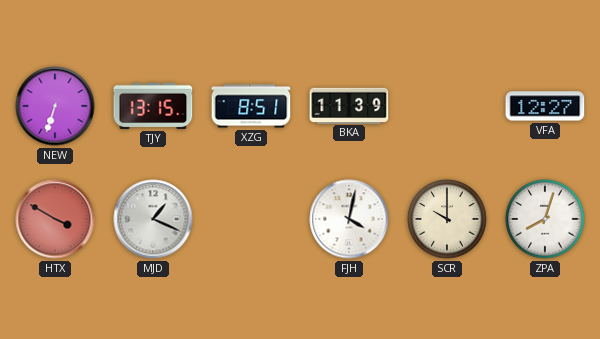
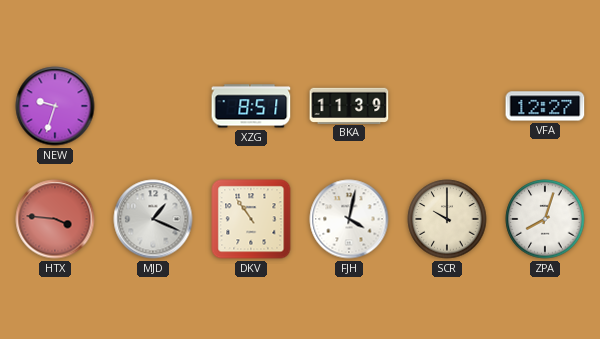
NEW: 6:33 -> 9:33 (55, 106)
TJY: 13:15 -> none (153, 106)
HTX: 3:50 -> 3:46 (55, 219)
DKV: none -> 10:54 (251, 219)
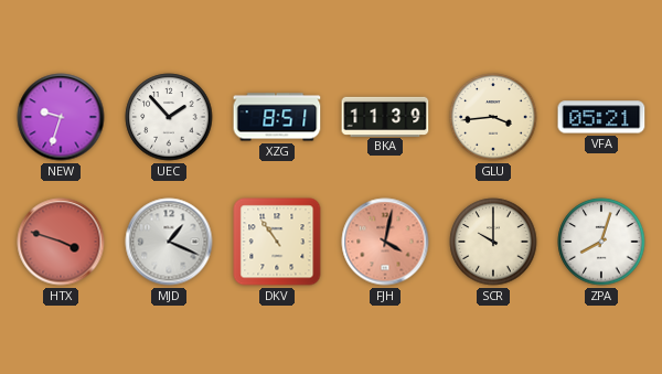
UEC: none -> 1:53 (169, 117)
GLU: none -> 3:44 (493, 117)
VFA: 12:27 -> 05:21 (601, 117)
HTX: 3:46 -> 3:48 (61, 242)
FJH dial: white -> salmon (385, 242)
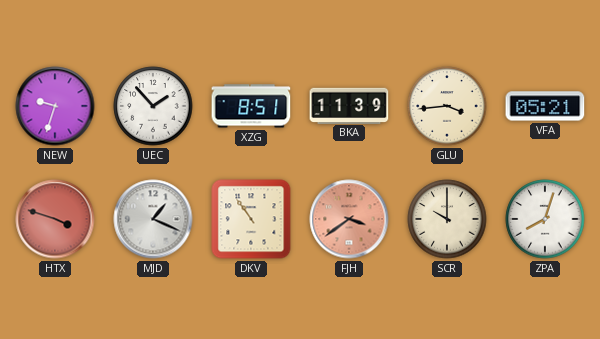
FJH: 4:02 -> 3:39 (349, 219)
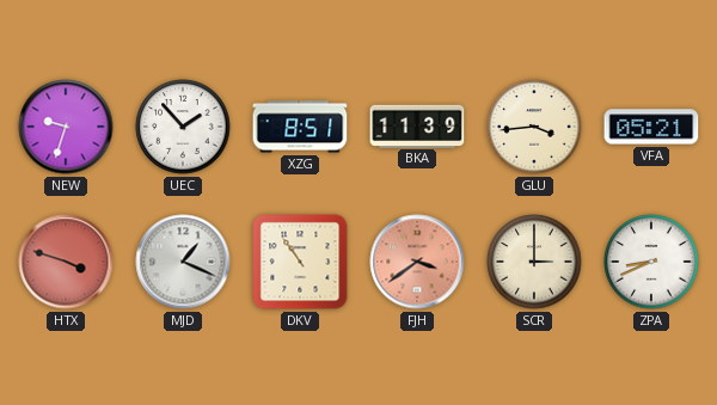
SCR: 10:00 -> 3:00 (534, 262)
ZPA: 8:03 -> 8:41 (651, 262)
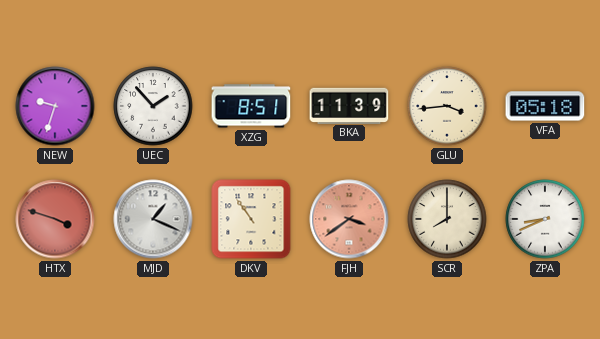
VFA: 05:21 -> 05:18 (545, 106)
SCR: 3:00 -> 8:00 (447, 219)
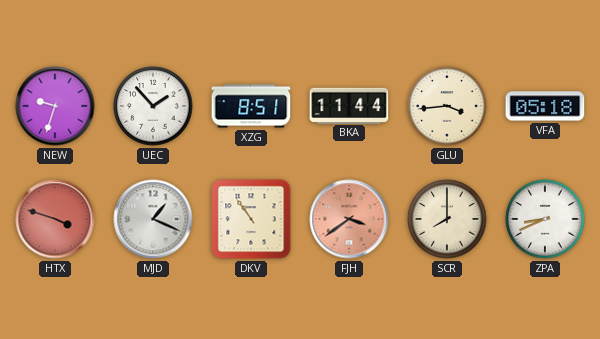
BKA: 11:39 -> 11:44 (349, 105)
